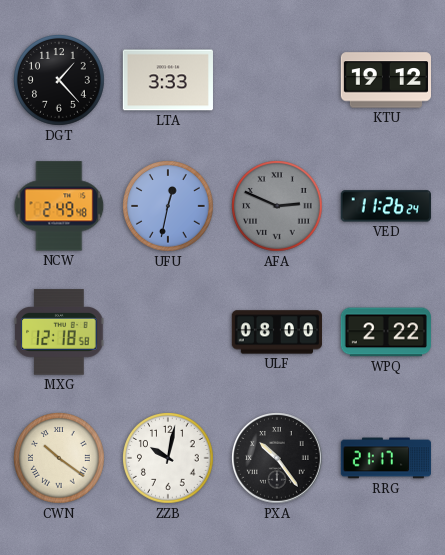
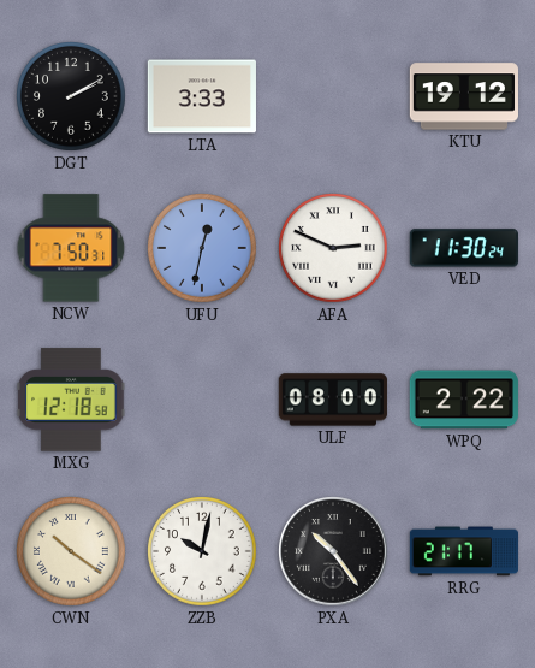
DGT: 1:23 -> 2:10 (72, 97)
NCW: 2:49 -> 7:50 (71, 248)
AFA dial: grey -> white (334, 249)
VED: 11:26 -> 11:30 (464, 248)
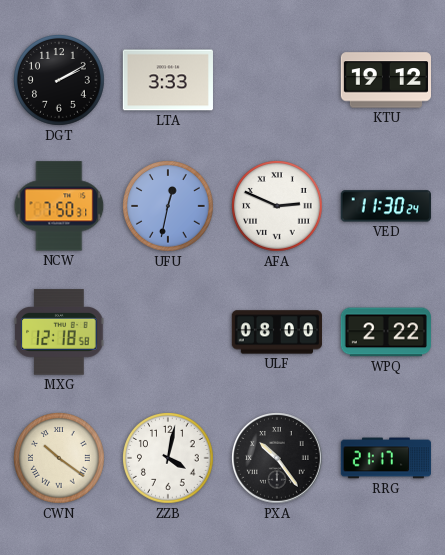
ZZB: 10:02 -> 4:02 (169, 459)
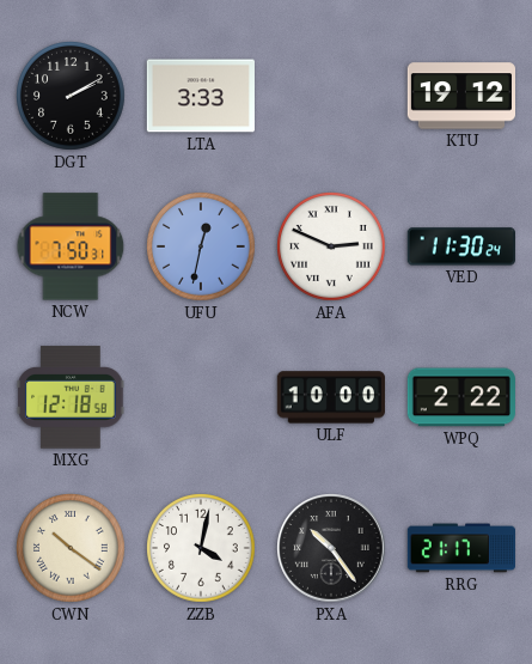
ULF: 08:00 -> 10:00 (331, 397)
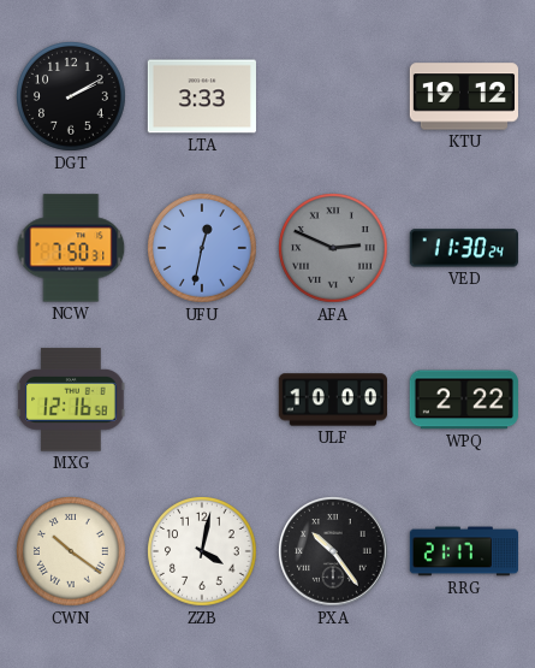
AFA dial: white -> grey (334, 249)
MXG: 12:18 -> 12:16 (71, 400)
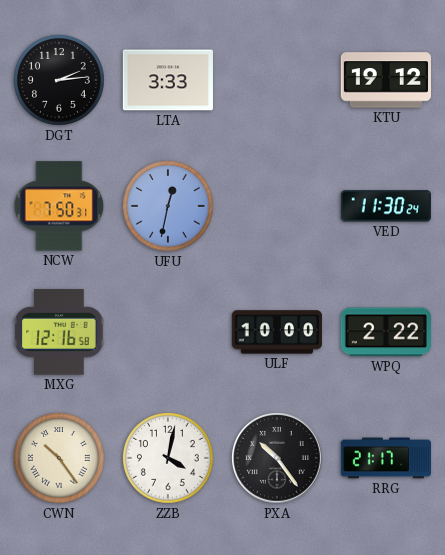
DGT: 2:10 -> 2:14 (60, 81)
AFA: 2:49 -> none (334, 249)
CWN: 10:21 -> 10:24 (60, 459)
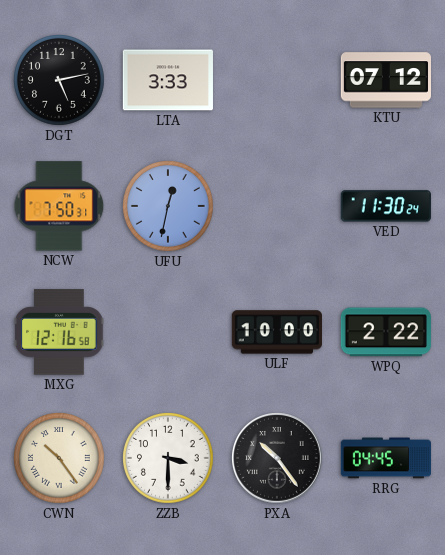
DGT: 2:14 -> 5:13 (60, 81)
KTU: 19:12 -> 07:12 (385, 80)
ZZB: 4:02 -> 3:30 (169, 459)
RRG: 21:17 -> 04:45 (385, 458)
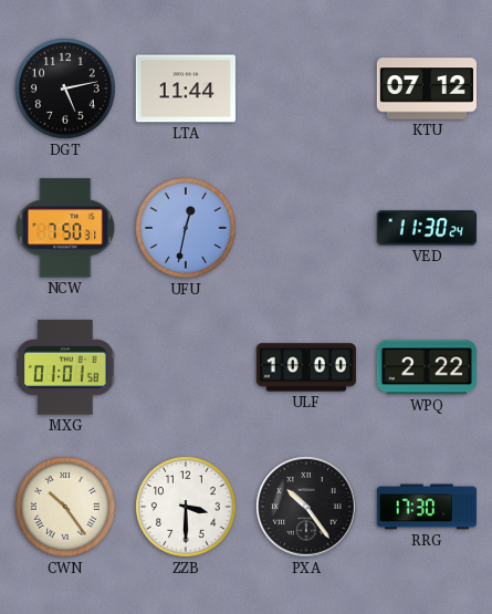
LTA: 3:33 -> 11:44 (186, 89)
MXG: 12:16 -> 01:01 (65, 367)
RRG: 04:45 -> 17:30 (426, 507)
